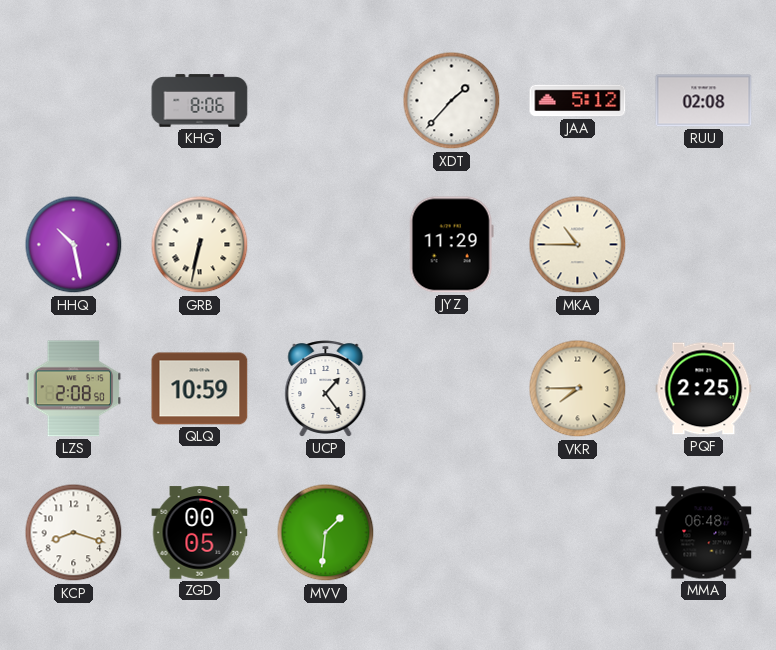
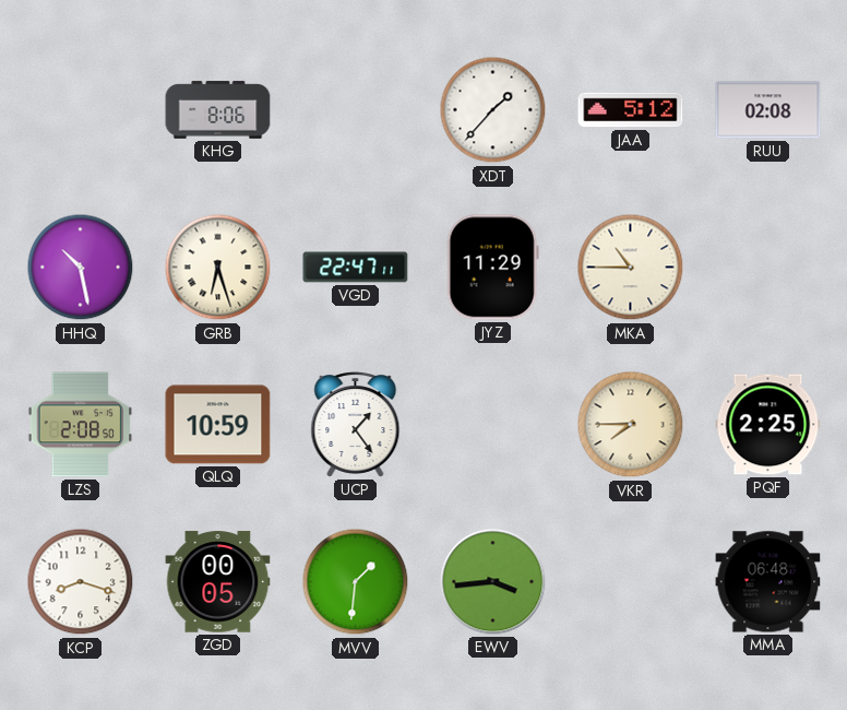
GRB: 6:32 -> 6:27 (218, 268)
VGD: none -> 22:47 (356, 268)
EWV: none -> 3:44 (493, 582)
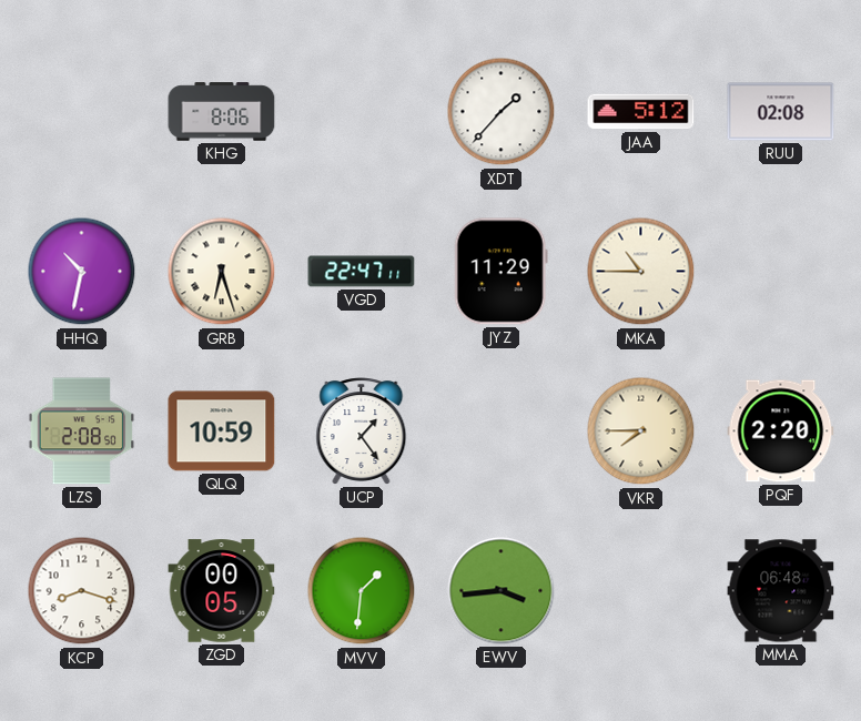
HHQ: 10:28 -> 10:32 (82, 272)
PQF: 2:25 -> 2:20 (781, 431)
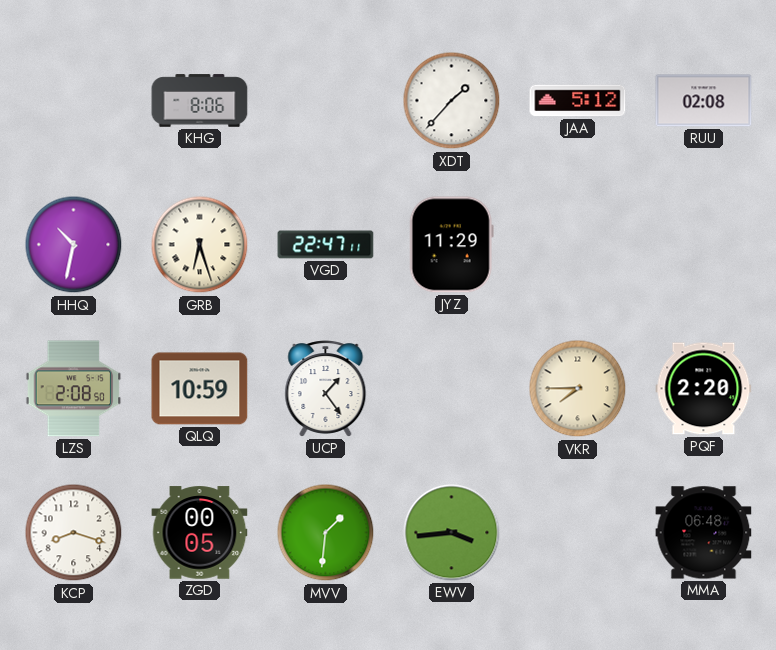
MKA: 10:45 -> none (641, 272)
